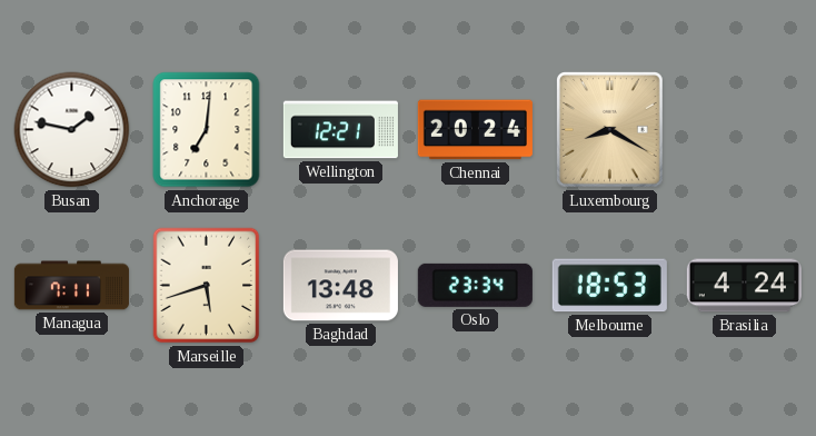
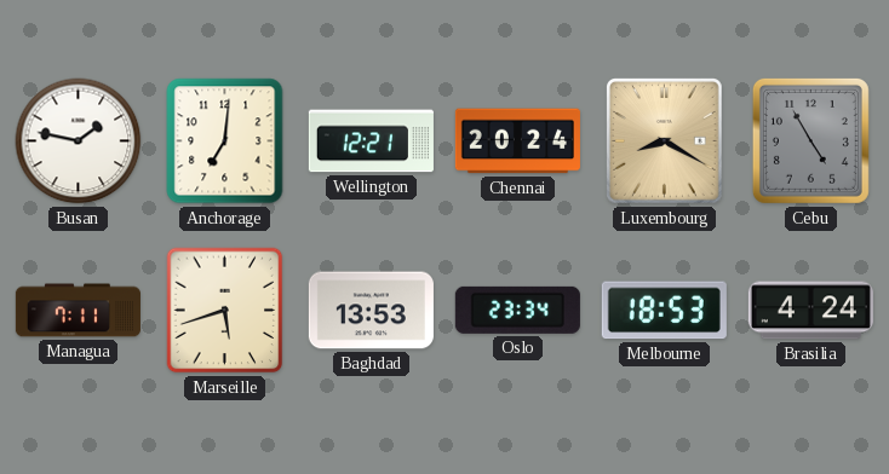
Cebu: none -> 4:55 (810, 140)
Baghdad: 13:48 -> 13:53 (371, 311)
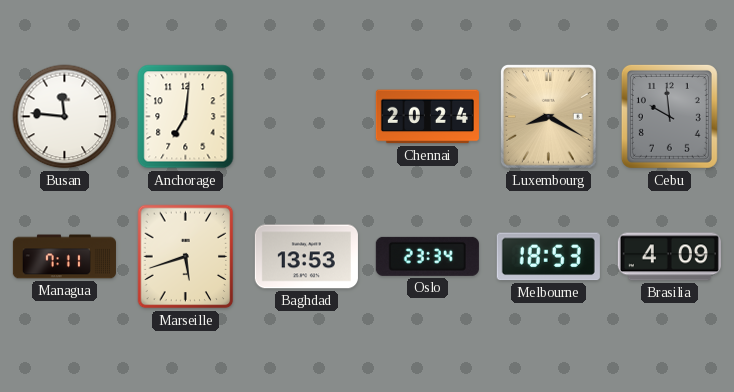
Busan: 1:47 -> 11:46 (65, 117)
Wellington: 12:21 -> none (371, 141)
Cebu: 4:55 -> 9:59 (669, 116)
Brasilia: 4:24 -> 4:09 (669, 257)
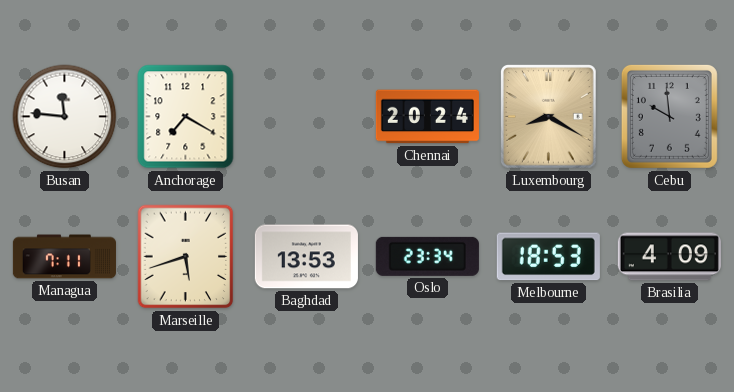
Anchorage: 7:01 -> 7:20 (186, 117)
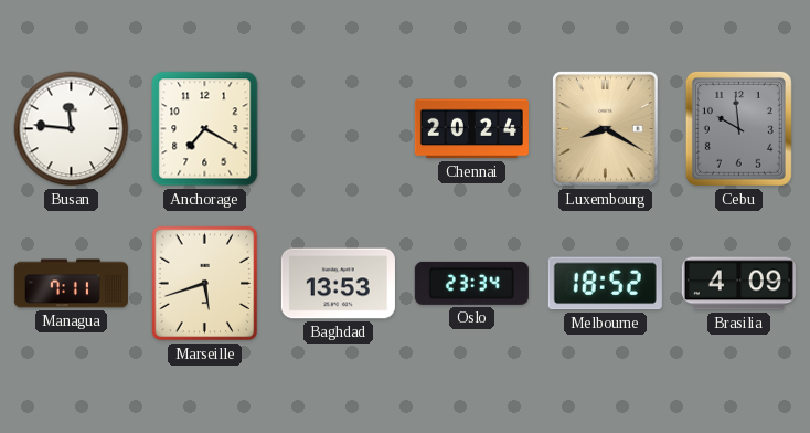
Melbourne: 18:53 -> 18:52 (605, 284)
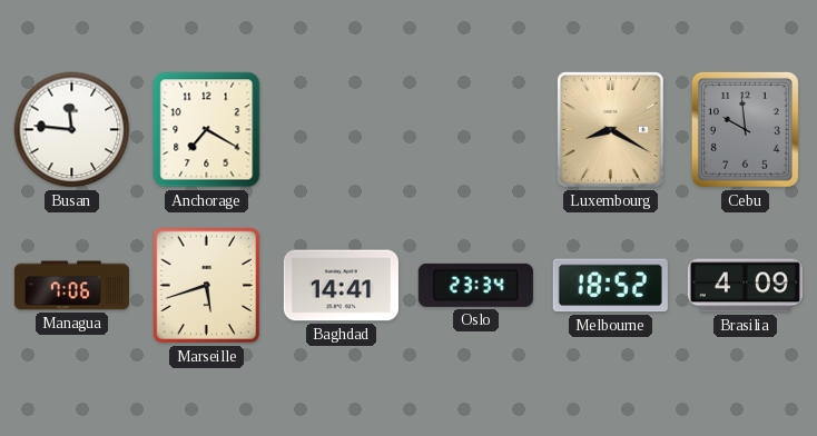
Chennai: 20:24 -> none (471, 129)
Managua: 7:11 -> 7:06 (71, 286)
Baghdad: 13:53 -> 14:41 (341, 286)
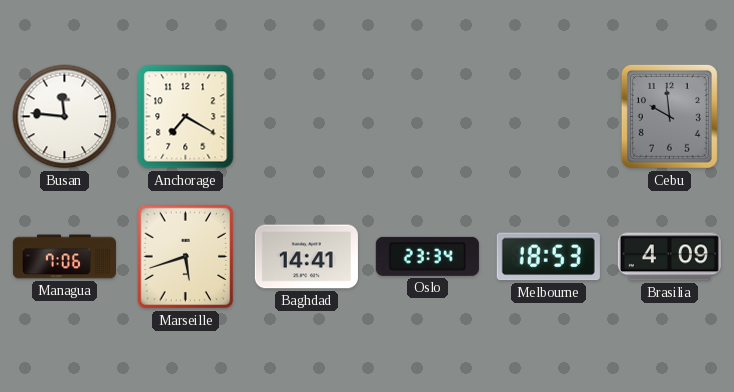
Luxembourg: 8:20 -> none (611, 130)
Melbourne: 18:52 -> 18:53 (548, 257)
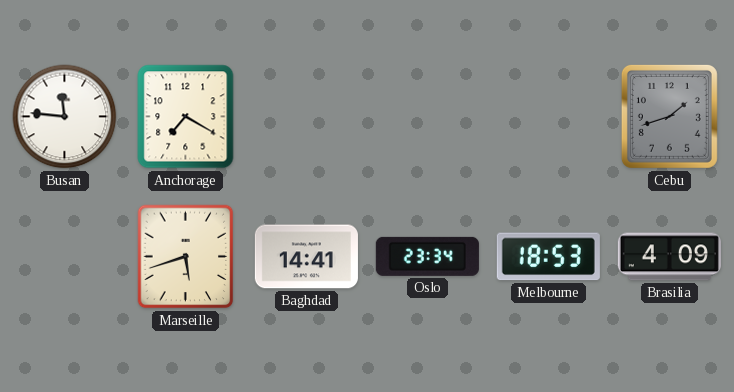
Cebu: 9:59 -> 1:42 (669, 116)
Managua: 7:06 -> none (64, 257)
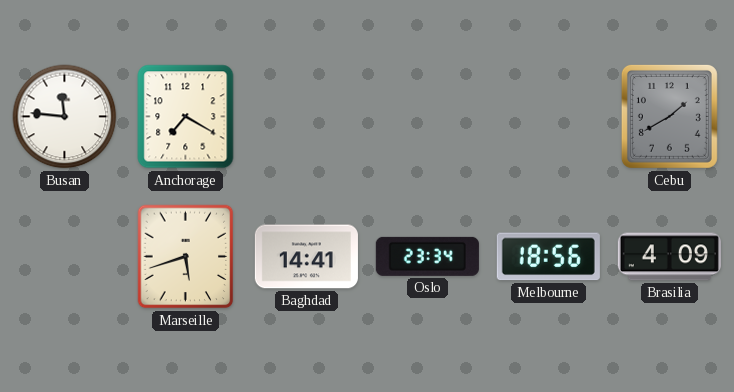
Cebu: 1:42 -> 1:40 (669, 116)
Melbourne: 18:53 -> 18:56 (548, 257)
